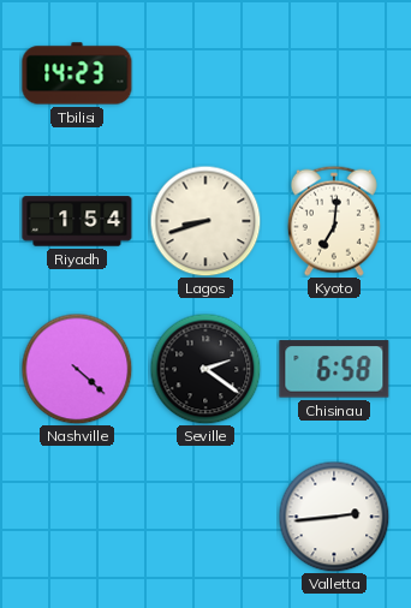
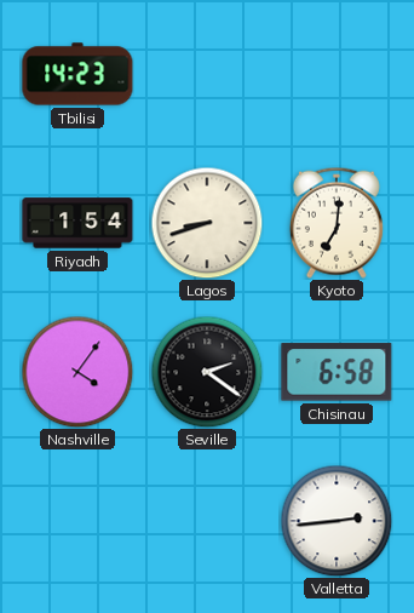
Nashville: 4:22 -> 4:06 (77, 372)
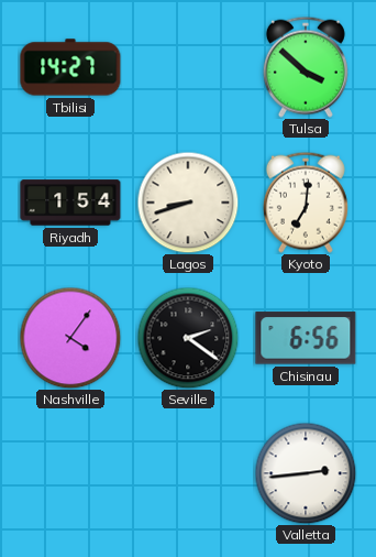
Tbilisi: 14:23 -> 14:27 (70, 67)
Tulsa: none -> 3:52 (306, 67)
Chisinau: 6:58 -> 6:56 (306, 338)
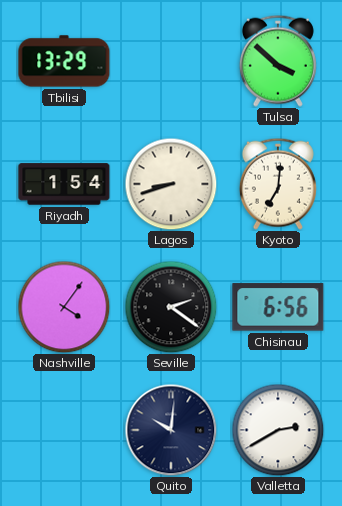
Tbilisi: 14:27 -> 13:29 (64, 61)
Quito: none -> 10:01 (171, 430)
Valletta: 2:44 -> 2:40 (278, 430)
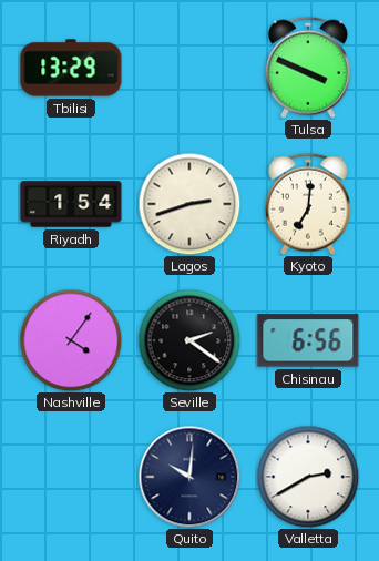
Tulsa: 3:52 -> 3:49 (308, 68)
Lagos: 8:42 -> 2:42 (189, 204)
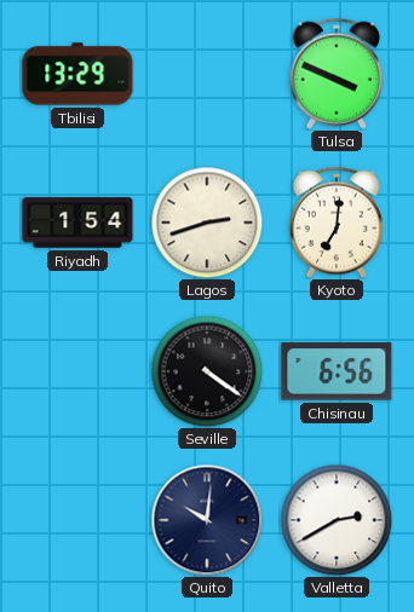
Nashville: 4:06 -> none (71, 340)
Seville: 2:21 -> 4:21 (207, 371)
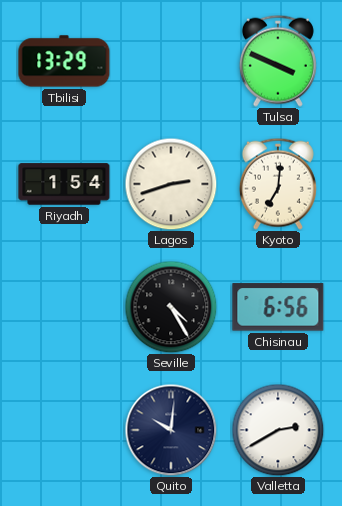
Seville: 4:21 -> 4:25 (171, 307)
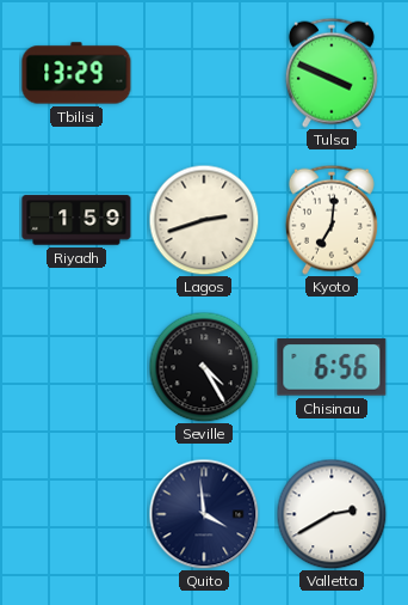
Riyadh: 1:54 -> 1:59 (76, 220)
Quito: 10:01 -> 3:59 (204, 514)
